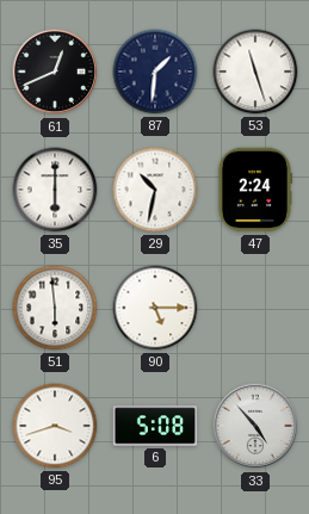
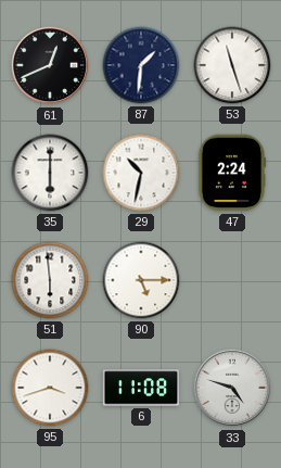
6: 5:08 -> 11:08 (141, 388)
33: 4:53 -> 4:48 (232, 388)
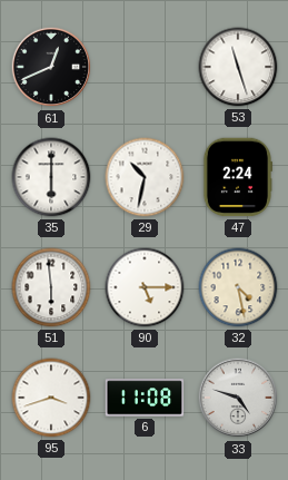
87: 1:31 -> none (141, 65)
32: none -> 4:28 (238, 287)
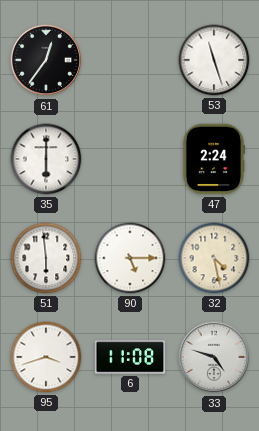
61: 12:41 -> 12:36 (46, 60)
29: 10:32 -> none (145, 177)
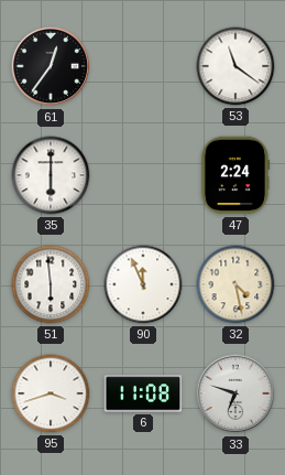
53: 11:27 -> 11:21 (235, 66)
90: 5:15 -> 11:56 (143, 284)
33: 4:48 -> 6:48 (235, 393)
